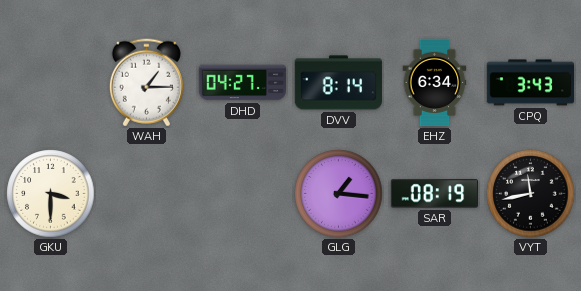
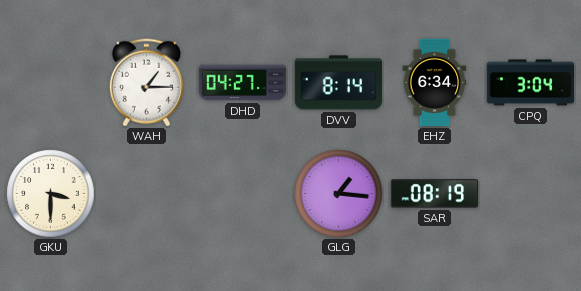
CPQ: 3:43 -> 3:04 (531, 83)
VYT: 11:43 -> none (531, 194)
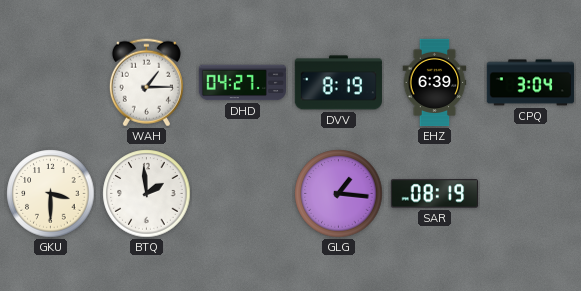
DVV: 8:14 -> 8:19 (338, 83)
EHZ: 6:34 -> 6:39 (435, 83)
BTQ: none -> 1:59 (147, 194)
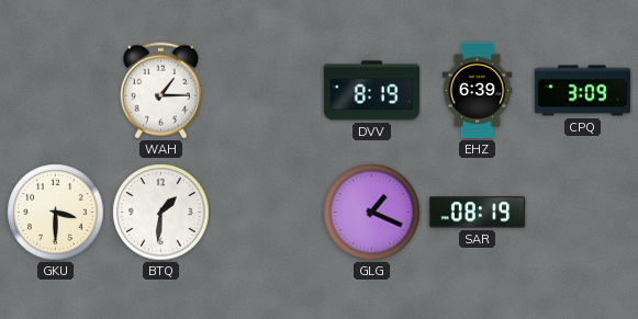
DHD: 04:27 -> none (242, 83)
CPQ: 3:04 -> 3:09 (583, 91)
BTQ: 1:59 -> 1:31 (161, 213)
GLG: 1:16 -> 1:19 (372, 213)
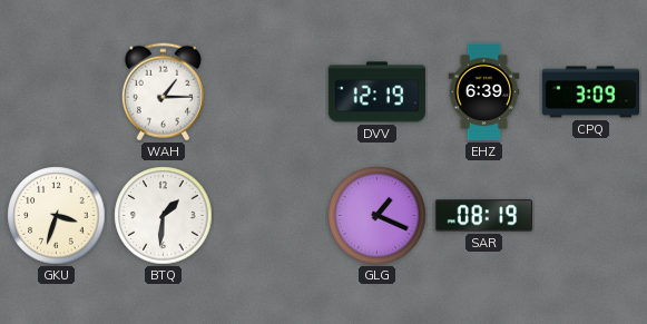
DVV: 8:19 -> 12:19 (376, 92)
GKU: 3:30 -> 3:33 (57, 216)
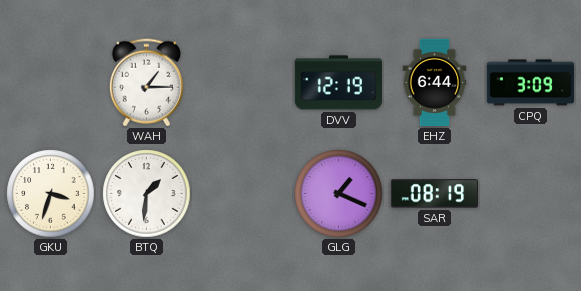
EHZ: 6:39 -> 6:44 (435, 83)
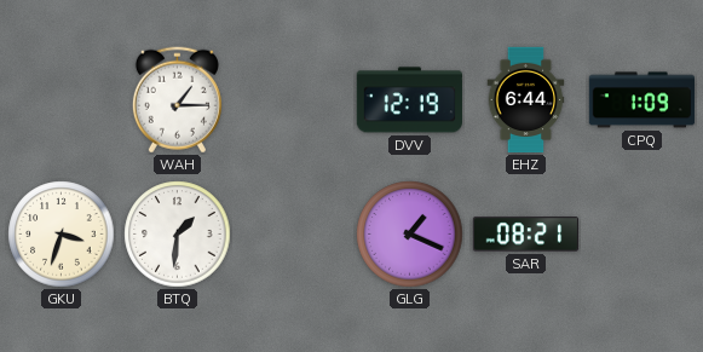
CPQ: 3:09 -> 1:09 (643, 100)
SAR: 08:19 -> 08:21 (525, 235)
